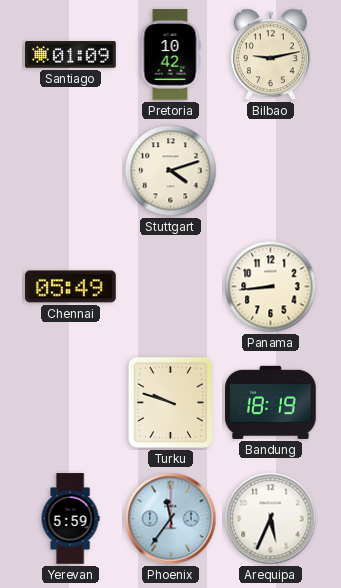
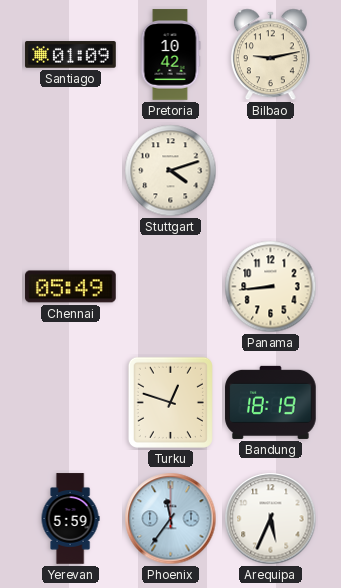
Turku: 9:48 -> 12:48 (170, 402)
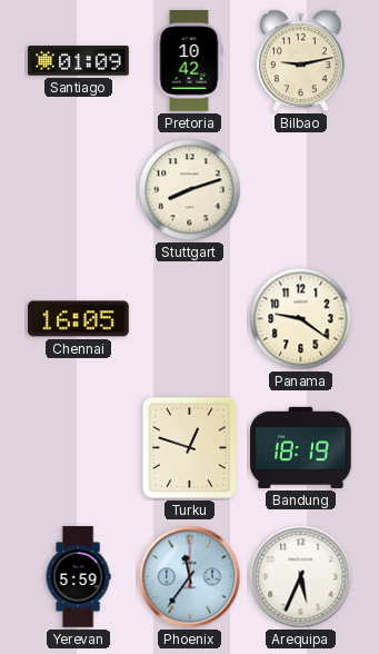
Stuttgart: 4:12 -> 8:12 (190, 190)
Chennai: 05:49 -> 16:05 (79, 319)
Panama: 8:44 -> 9:21 (301, 319)
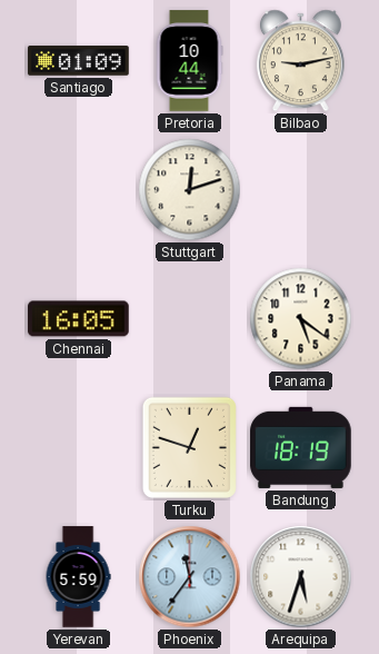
Pretoria: 10:42 -> 10:44 (189, 61)
Stuttgart: 8:12 -> 12:12 (190, 190)
Panama: 9:21 -> 5:21 (301, 319)
Arequipa: 5:34 -> 5:33 (301, 577)
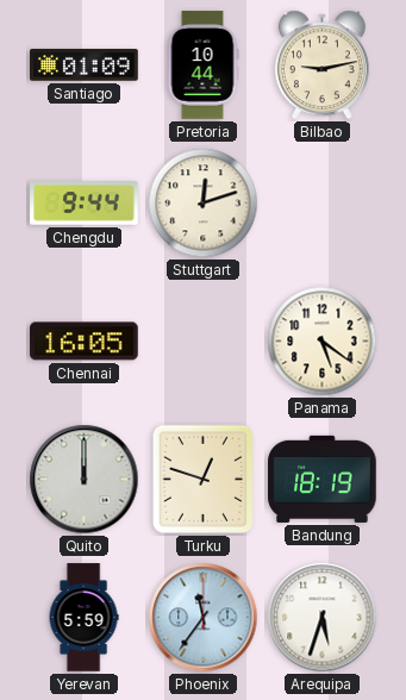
Chengdu: none -> 9:44 (85, 204)
Quito: none -> 12:00 (85, 480)
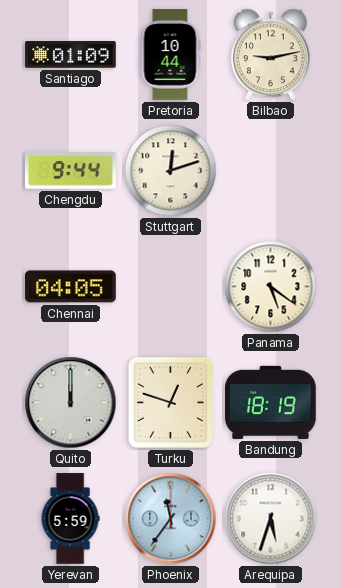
Chennai: 16:05 -> 04:05 (71, 287)
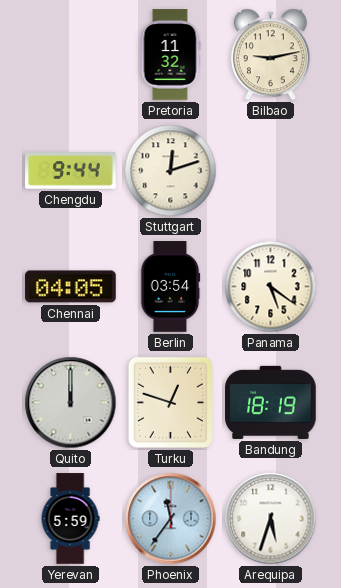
Santiago: 01:09 -> none (71, 55)
Pretoria: 10:44 -> 11:32 (170, 55)
Berlin: none -> 03:54 (170, 287)
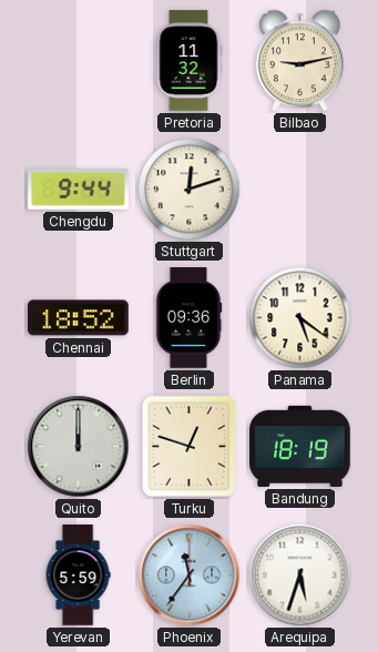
Chennai: 04:05 -> 18:52 (79, 318)
Berlin: 03:54 -> 09:36 (188, 318)
